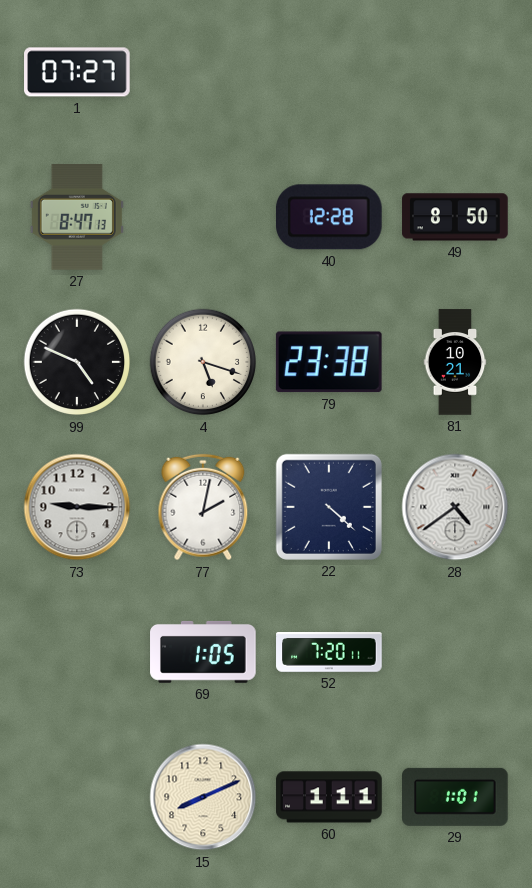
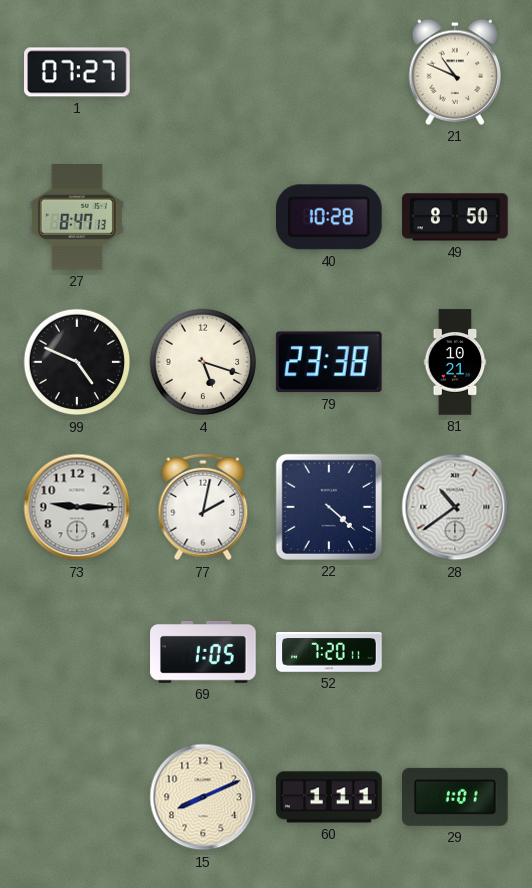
21: none -> 10:49 (454, 72)
40: 12:28 -> 10:28 (329, 217)
28: 4:39 -> 10:39 (455, 507)
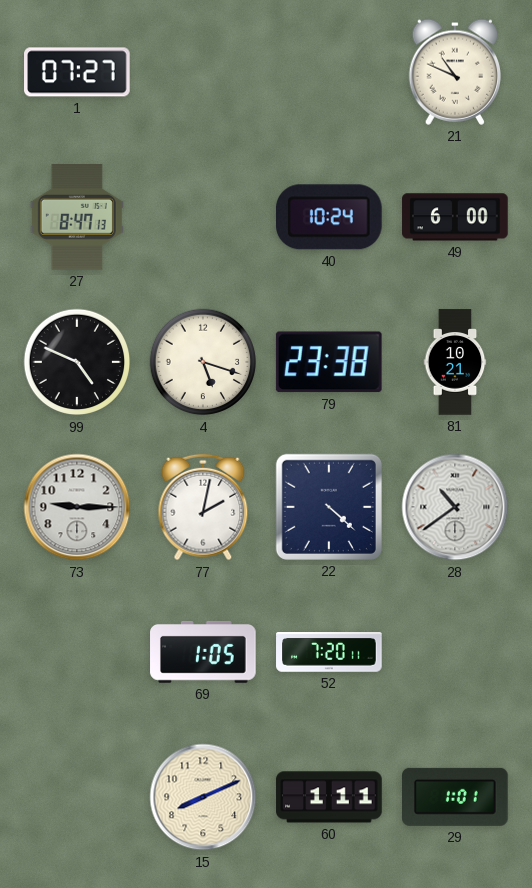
40: 10:28 -> 10:24 (329, 217)
49: 8:50 -> 6:00 (455, 217)
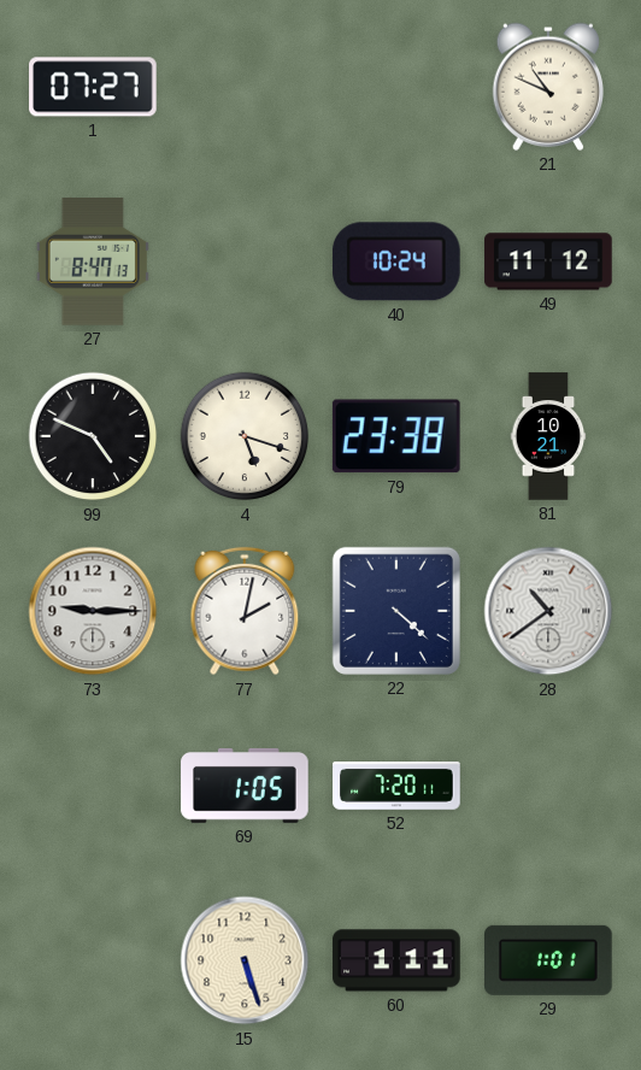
49: 6:00 -> 11:12 (548, 261)
15: 8:11 -> 5:27 (245, 960)
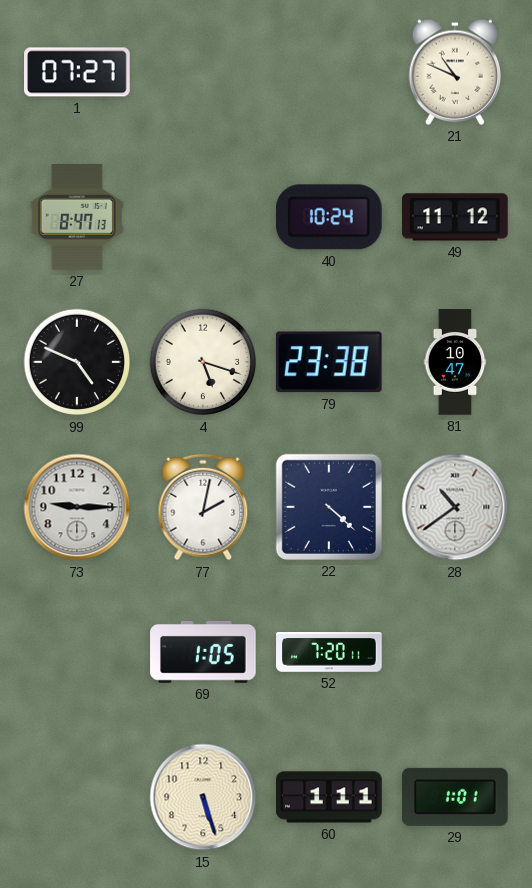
81: 10:21 -> 10:47 (455, 362)
